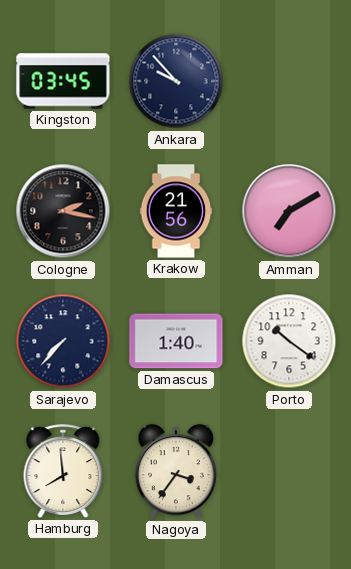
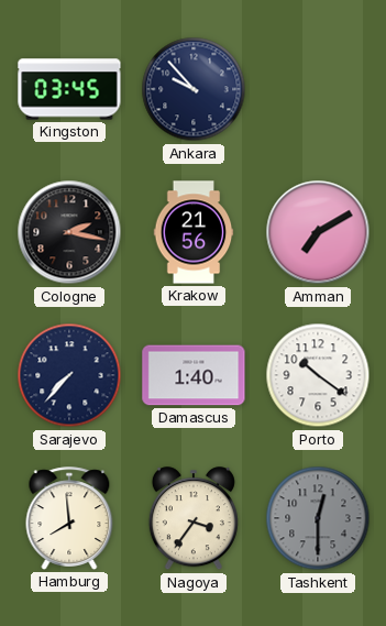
Tashkent: none -> 12:30 (318, 518)
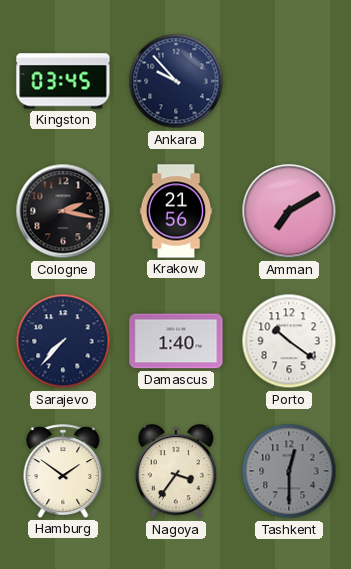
Hamburg: 7:59 -> 1:51 (63, 471)
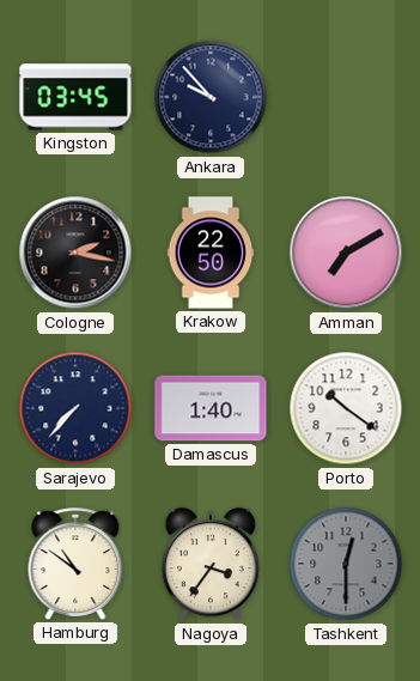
Krakow: 21:56 -> 22:50 (211, 253)
Hamburg: 1:51 -> 10:51 (75, 564)
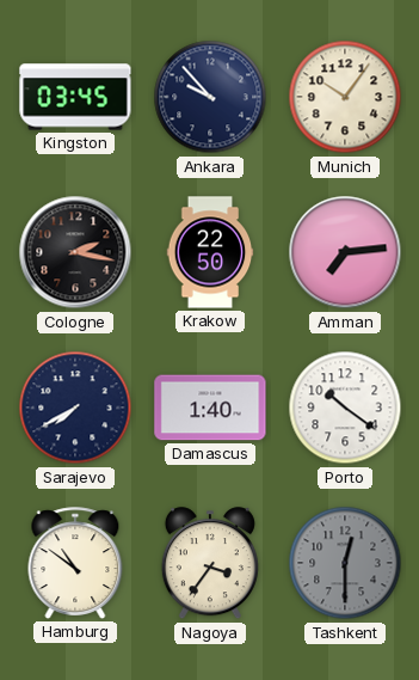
Munich: none -> 10:06 (345, 97)
Amman: 7:10 -> 7:14 (345, 252)
Sarajevo: 7:37 -> 7:40 (75, 408)
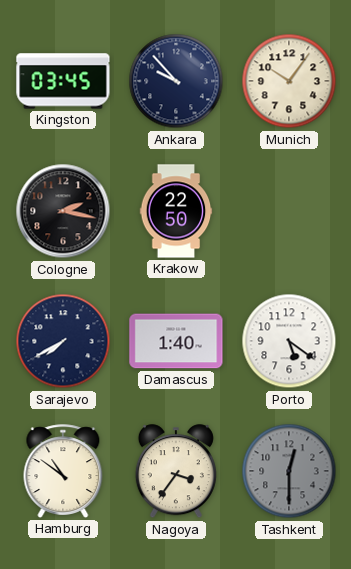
Amman: 7:14 -> none (345, 252)
Porto: 10:21 -> 5:21 (289, 341)
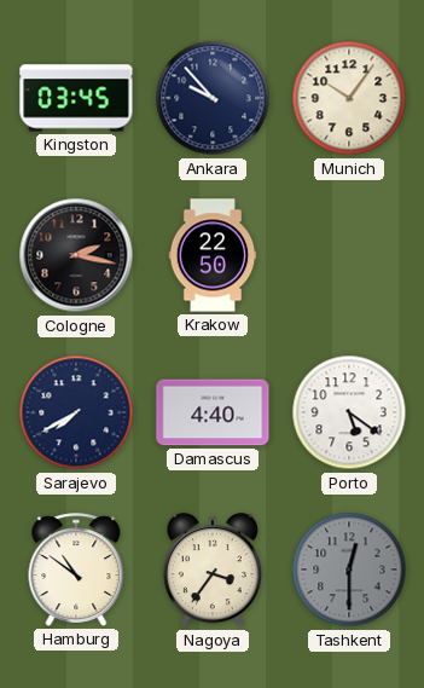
Damascus: 1:40 -> 4:40 (213, 412)
